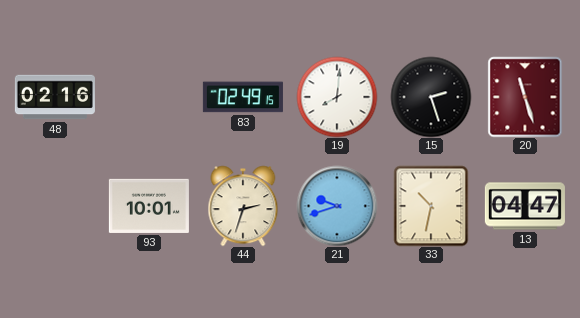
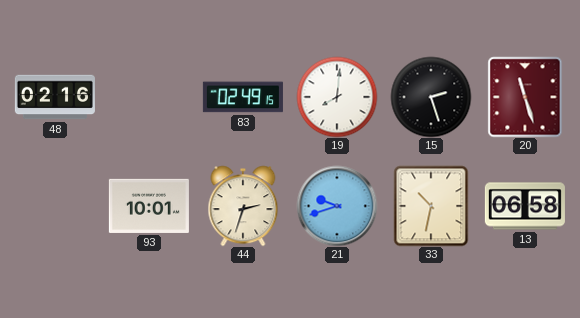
13: 04:47 -> 06:58 (525, 206)
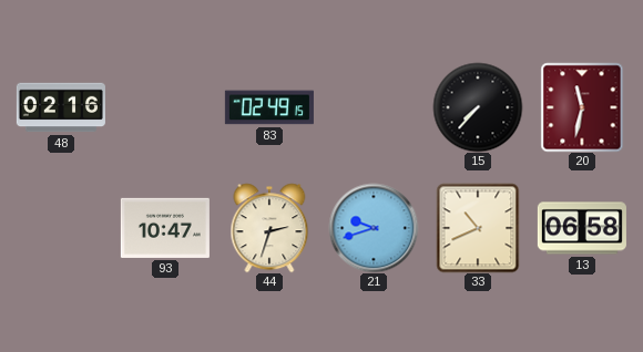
19: 8:01 -> none (337, 97)
15: 2:27 -> 7:37 (478, 107)
20: 11:27 -> 11:32 (582, 107)
93: 10:01 -> 10:47 (165, 228)
33: 10:32 -> 10:41 (478, 228)
